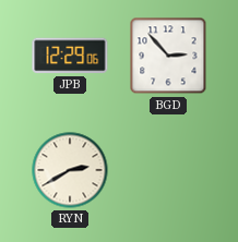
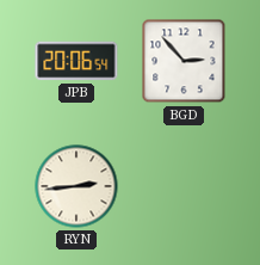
JPB: 12:29 -> 20:06 (76, 61)
RYN: 2:40 -> 2:44 (76, 186)
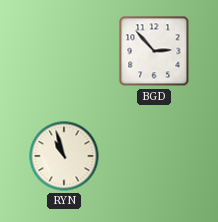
JPB: 20:06 -> none (76, 61)
RYN: 2:44 -> 10:57 (64, 156)
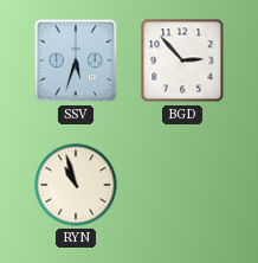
SSV: none -> 5:33 (76, 60)
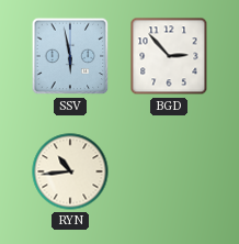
SSV: 5:33 -> 5:58 (70, 56)
RYN: 10:57 -> 10:44 (70, 171)
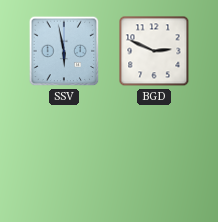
BGD: 2:53 -> 2:49 (154, 51)
RYN: 10:44 -> none (70, 171)
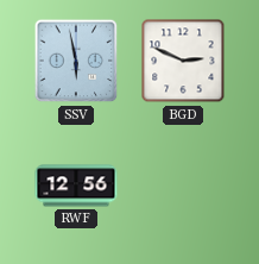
RWF: none -> 12:56 (76, 186)
